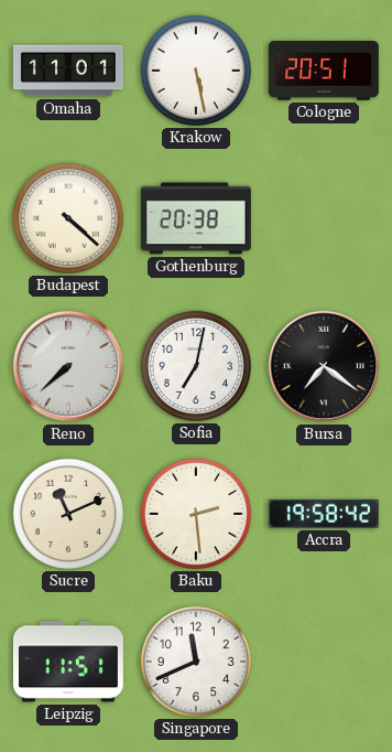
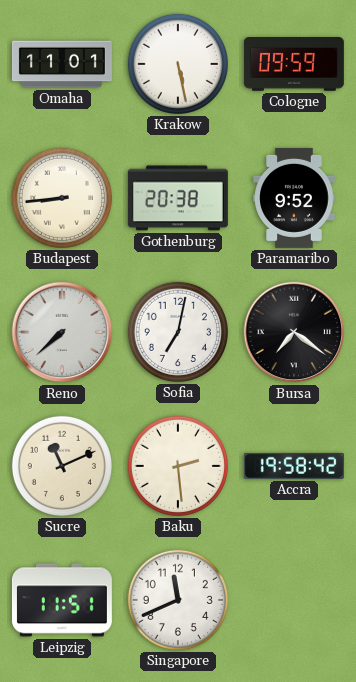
Cologne: 20:51 -> 09:59 (294, 65)
Budapest: 4:22 -> 8:44 (62, 198)
Paramaribo: none -> 9:52 (294, 198)
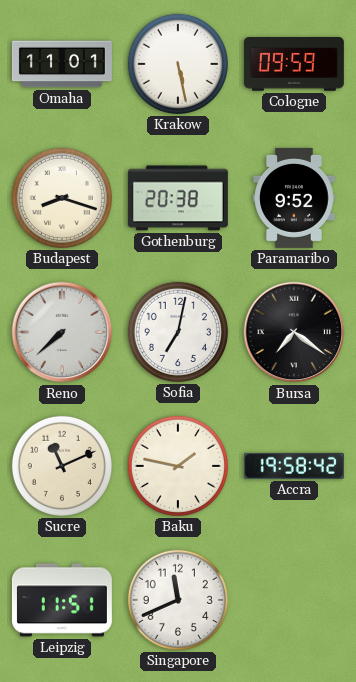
Budapest: 8:44 -> 8:18 (62, 198)
Baku: 2:29 -> 1:47 (178, 466)
